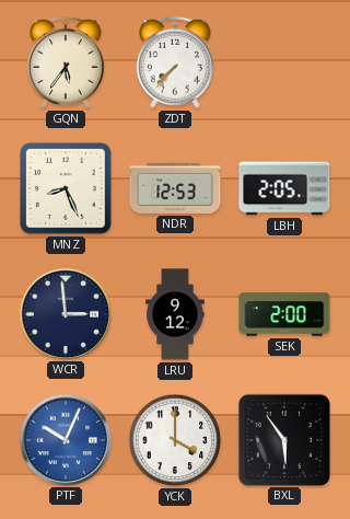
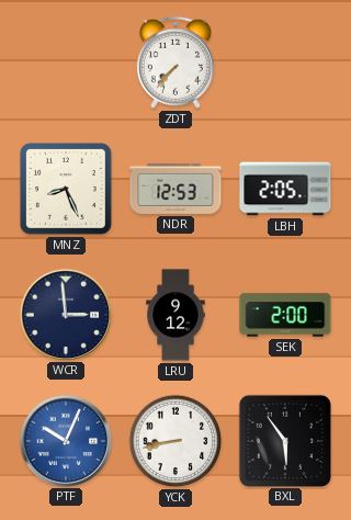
GQN: 5:36 -> none (66, 62)
YCK: 4:00 -> 8:43 (175, 441)
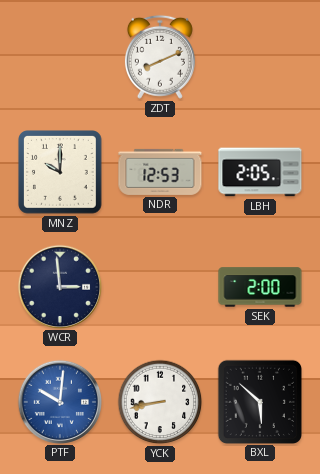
ZDT: 7:37 -> 8:11 (160, 57)
MNZ: 8:26 -> 10:00 (61, 173)
LRU: 9:12 -> none (175, 315)
PTF: 10:04 -> 10:01 (59, 401)
BXL: 5:54 -> 5:52 (259, 401)
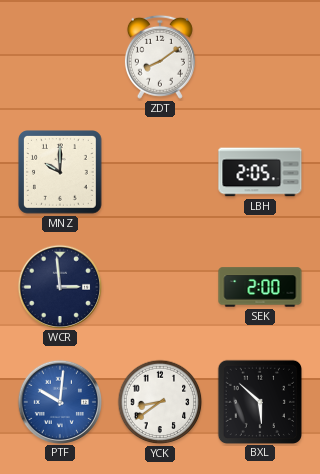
ZDT: 8:11 -> 8:09 (160, 57)
NDR: 12:53 -> none (160, 172)
YCK: 8:43 -> 8:39 (160, 402)
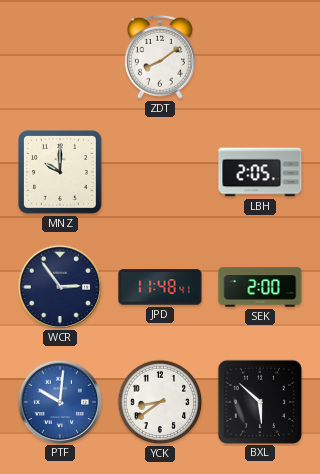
WCR: 2:59 -> 2:54 (59, 286)
JPD: none -> 11:48 (160, 287)
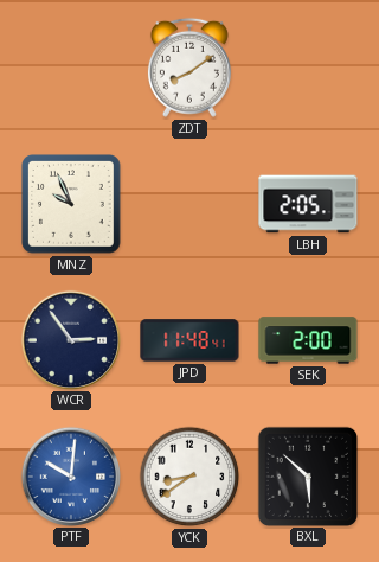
MNZ: 10:00 -> 9:56 (72, 205)
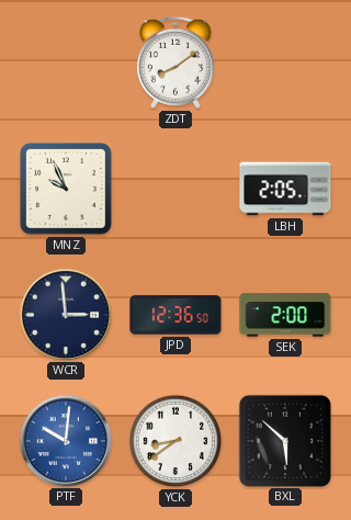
WCR: 2:54 -> 2:59 (65, 314)
JPD: 11:48 -> 12:36 (175, 315)
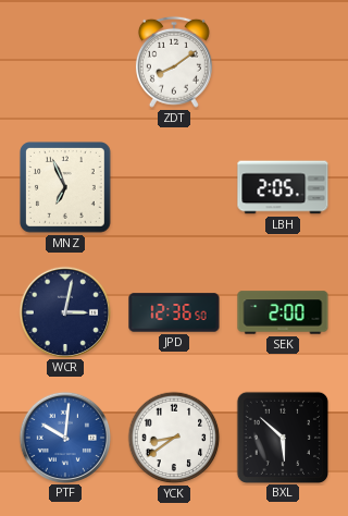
MNZ: 9:56 -> 6:56 (66, 188)
WCR: 2:59 -> 3:02 (64, 311)
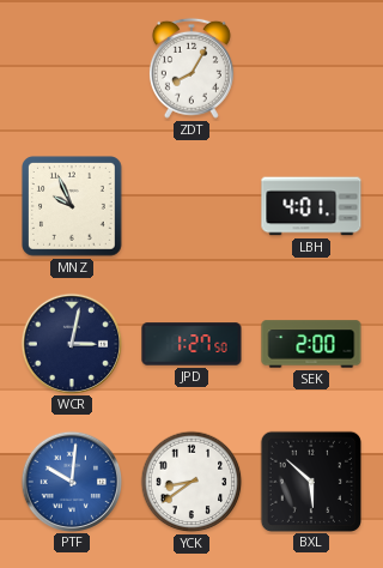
ZDT: 8:09 -> 8:05 (191, 68)
MNZ: 6:56 -> 9:56 (73, 207)
LBH: 2:05 -> 4:01 (311, 206)
JPD: 12:36 -> 1:27 (191, 344)
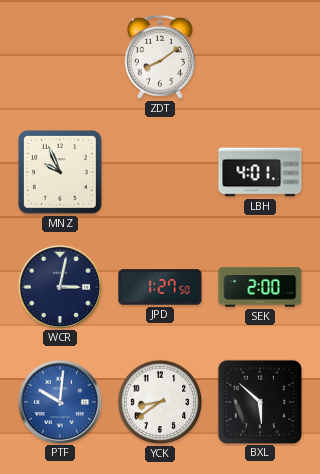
ZDT: 8:05 -> 8:09 (160, 57)
